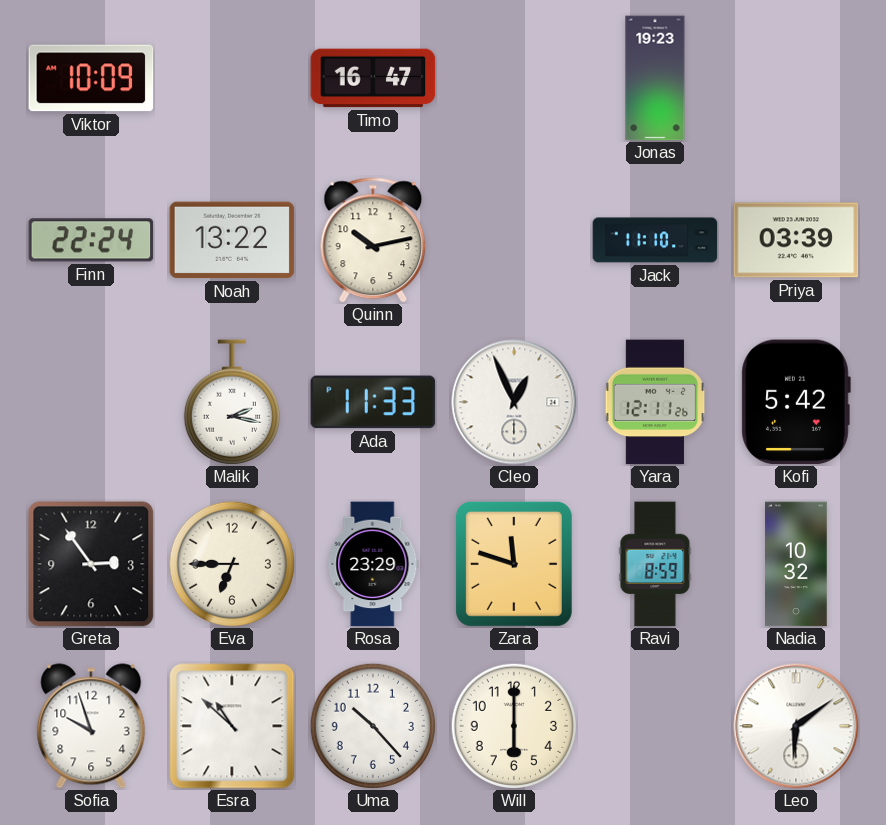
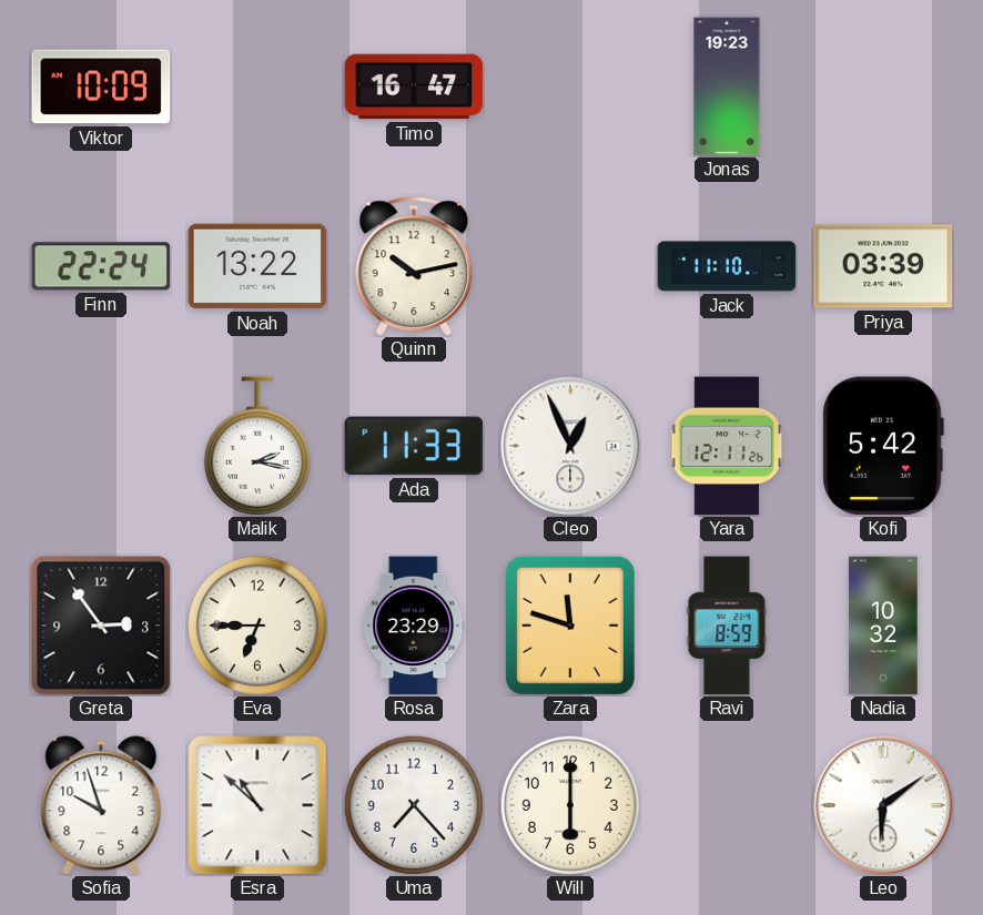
Uma: 10:23 -> 7:23 (413, 804)
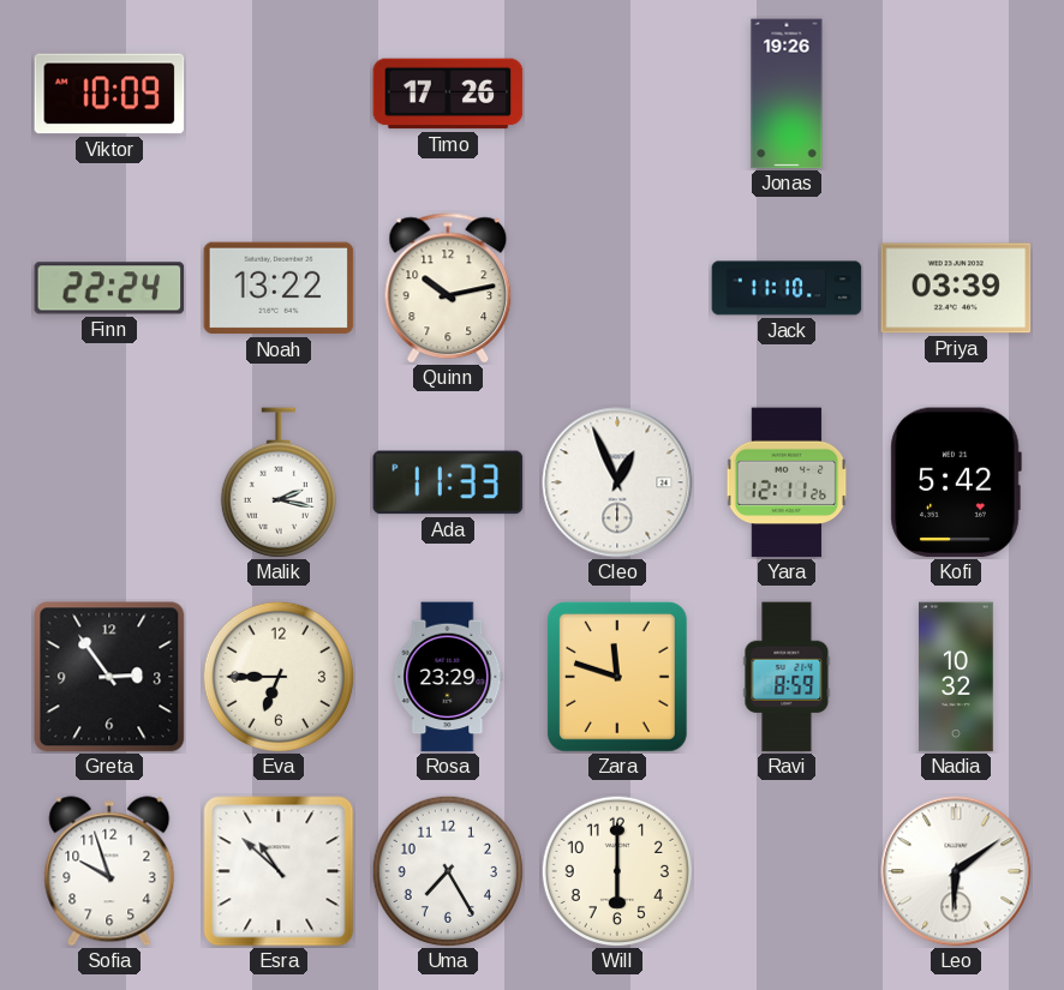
Timo: 16:47 -> 17:26 (448, 94)
Jonas: 19:23 -> 19:26 (787, 94)
Uma: 7:23 -> 7:25 (447, 870)
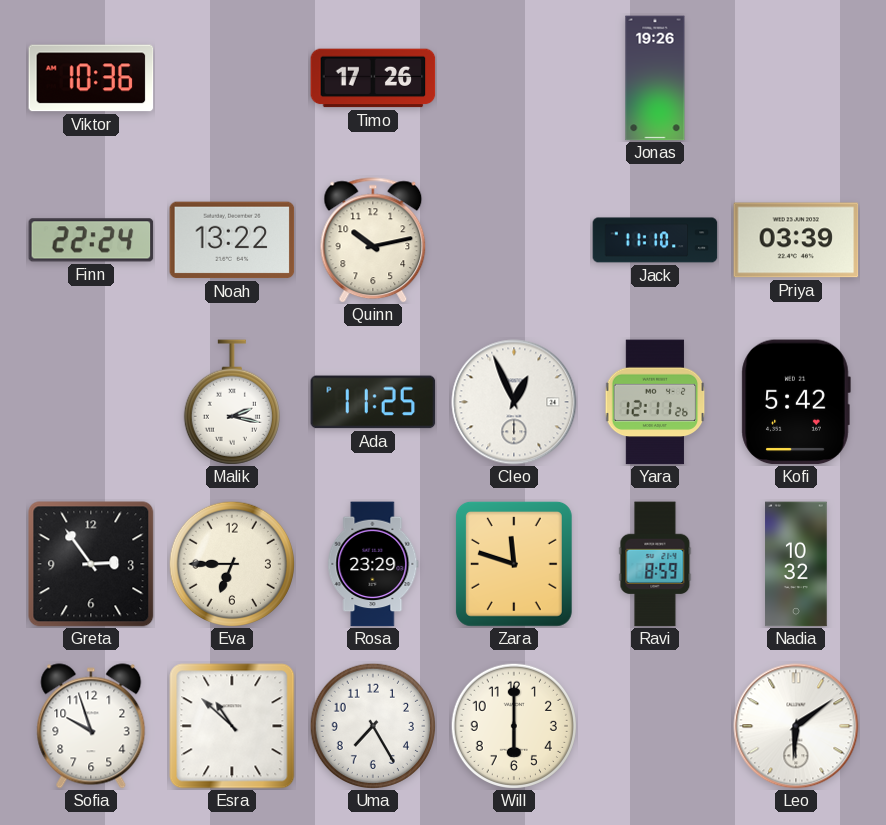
Viktor: 10:09 -> 10:36 (91, 78)
Ada: 11:33 -> 11:25 (373, 402)
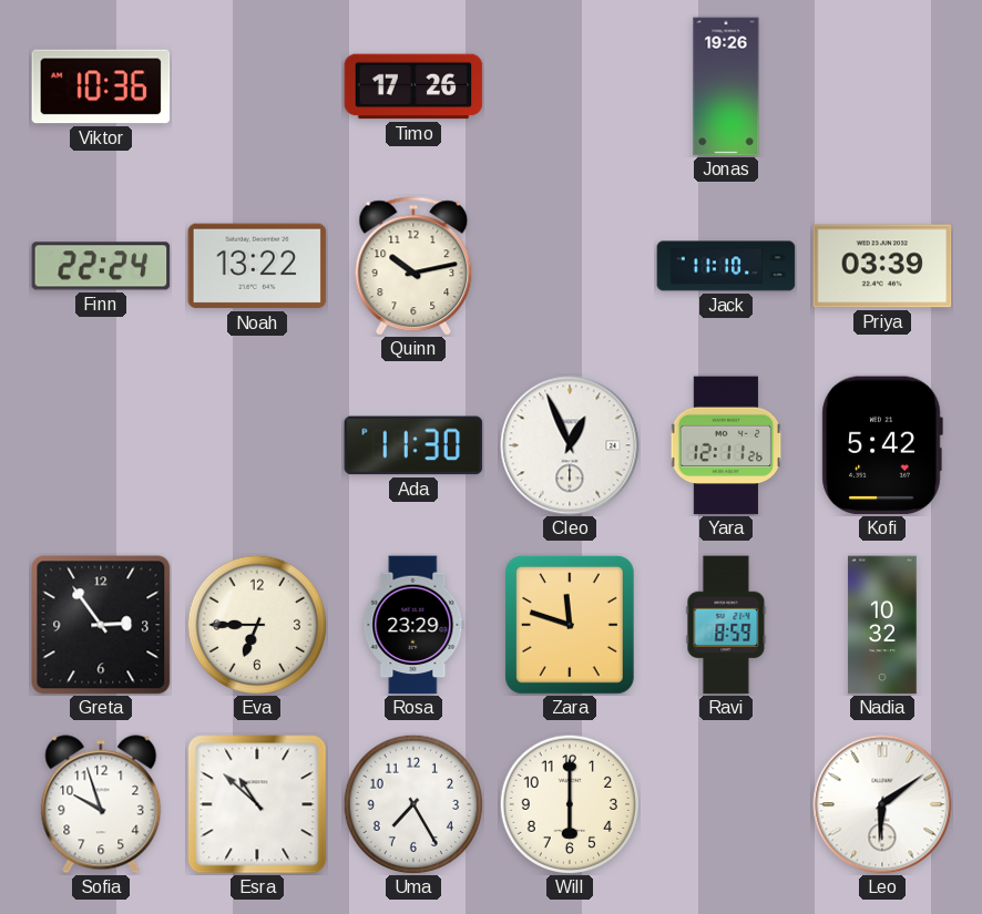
Malik: 2:17 -> none (232, 402)
Ada: 11:25 -> 11:30 (413, 445)
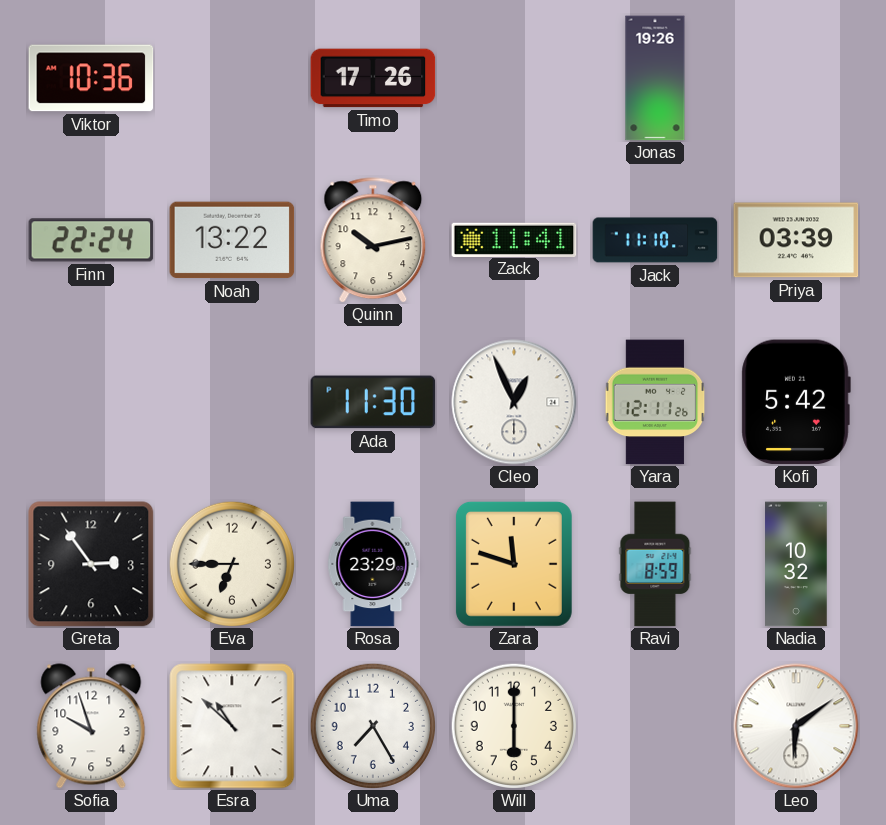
Zack: none -> 11:41 (514, 239)
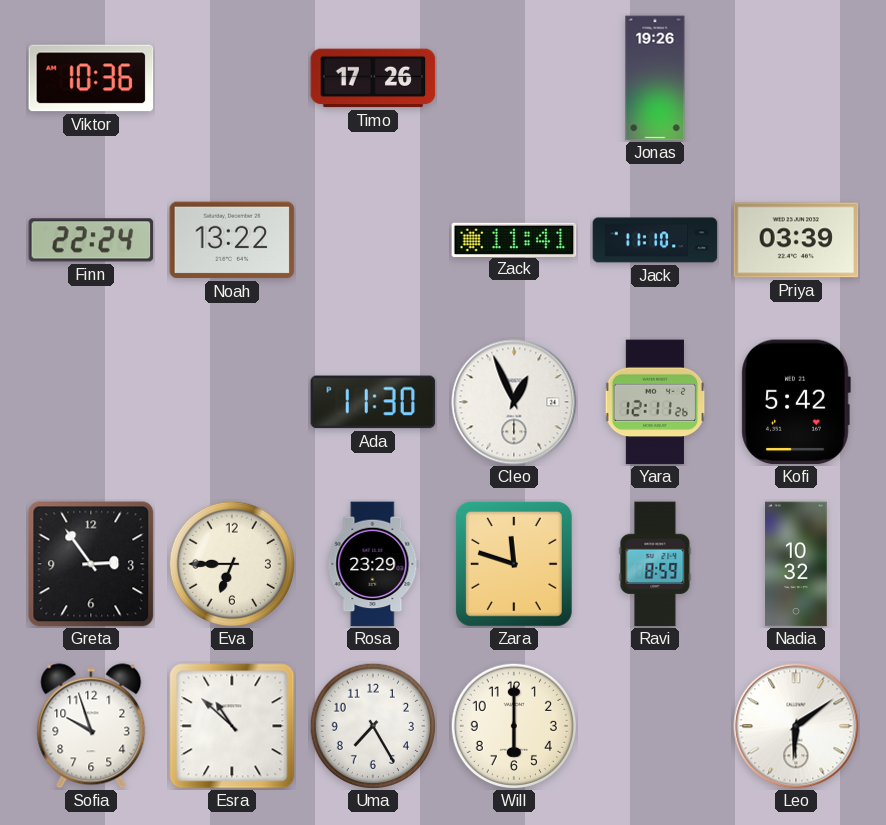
Quinn: 10:13 -> none (373, 240)
